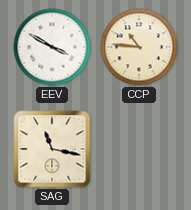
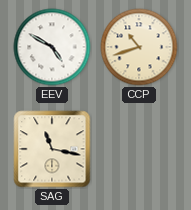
EEV: 3:50 -> 4:50 (52, 47)
CCP: 10:46 -> 10:42 (139, 47)
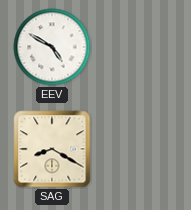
CCP: 10:42 -> none (139, 47)
SAG: 11:17 -> 8:20 (52, 149)
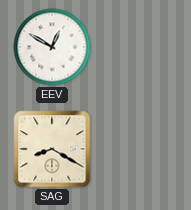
EEV: 4:50 -> 12:50 (52, 47)
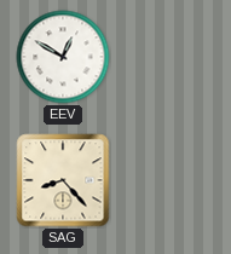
SAG: 8:20 -> 8:23 (63, 180)
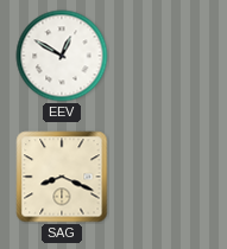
SAG: 8:23 -> 8:19 (62, 177)
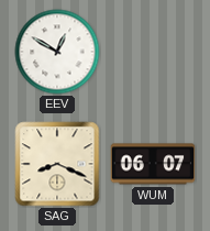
WUM: none -> 06:07 (153, 164)
